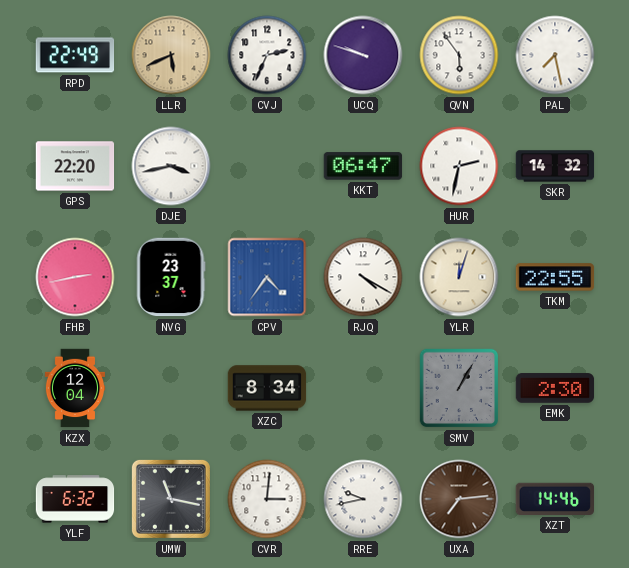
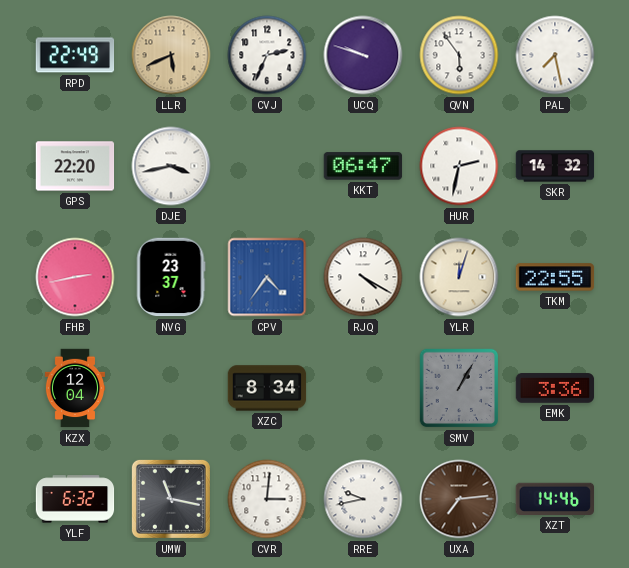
EMK: 2:30 -> 3:36 (555, 388)
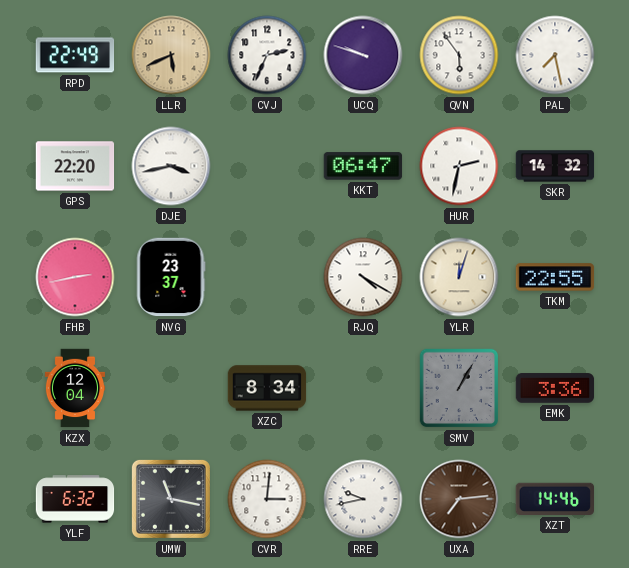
CPV: 4:36 -> none (267, 277)
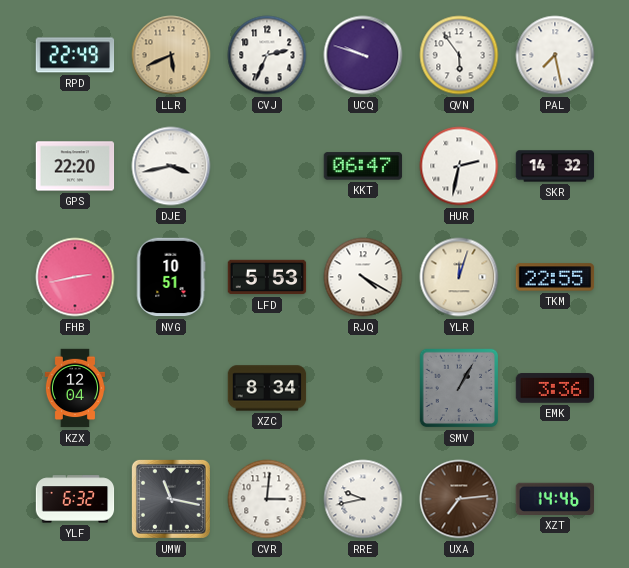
NVG: 23:37 -> 10:51 (171, 277)
LFD: none -> 5:53 (267, 277)
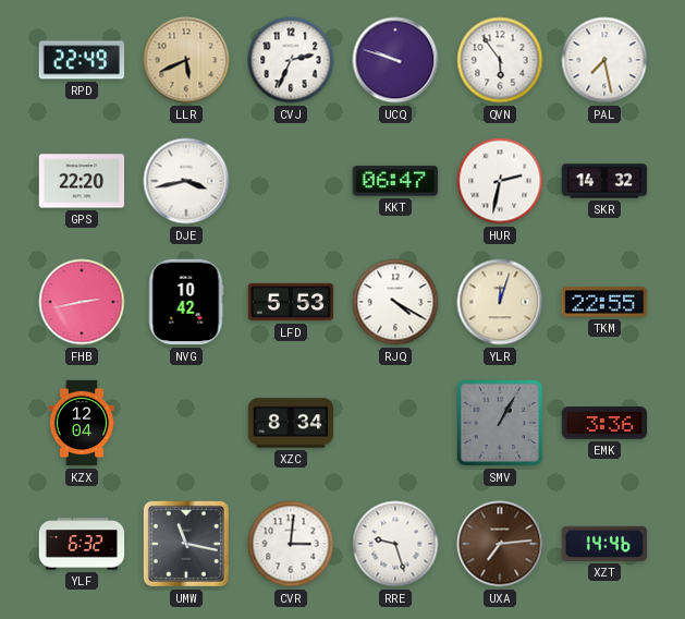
NVG: 10:51 -> 10:42 (186, 302)
RRE: 9:43 -> 9:27 (395, 544)
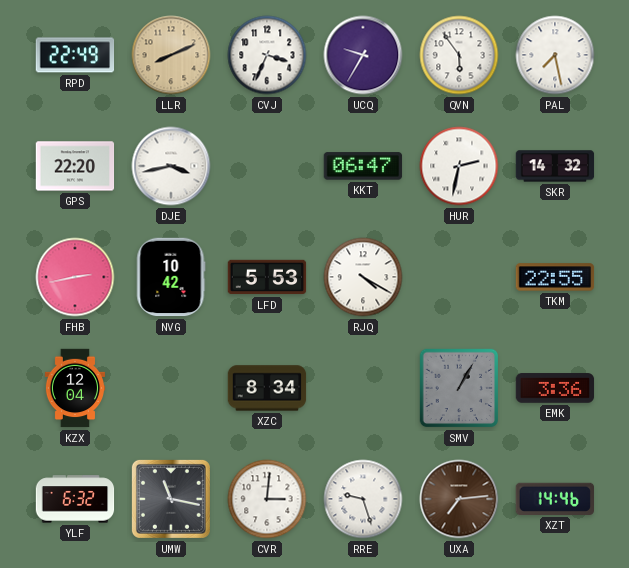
LLR: 5:41 -> 8:11 (171, 55)
CVJ: 2:34 -> 3:34 (267, 55)
UCQ: 9:48 -> 9:35 (363, 55)
YLR: 12:03 -> none (500, 302)
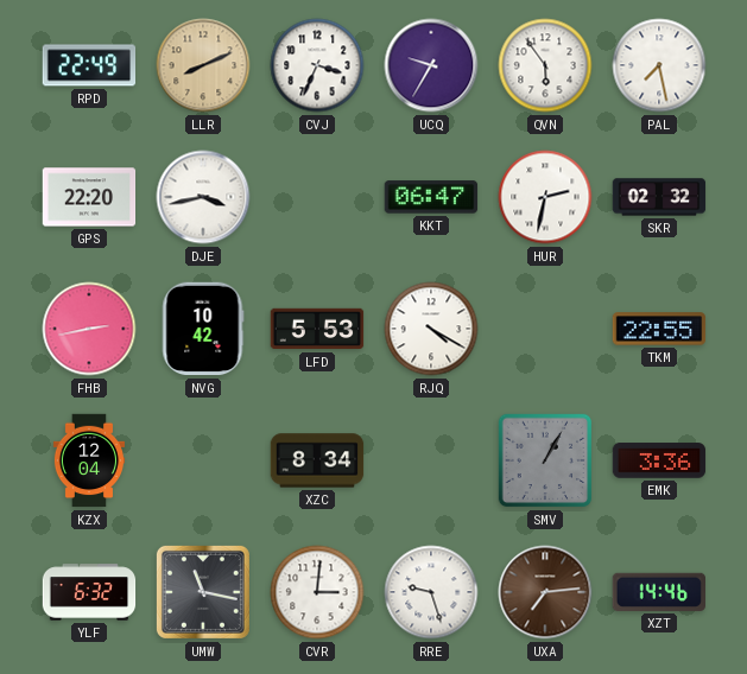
SKR: 14:32 -> 02:32 (659, 197)
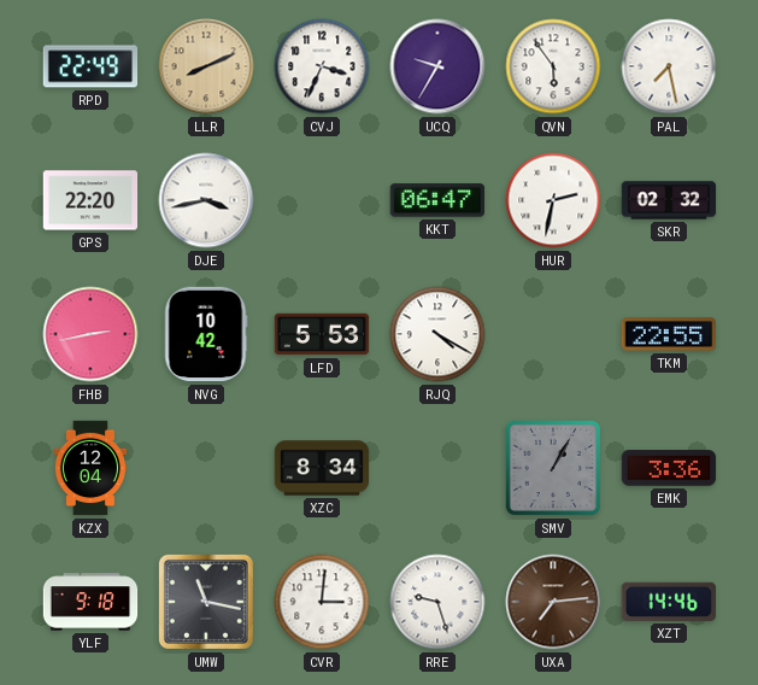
YLF: 6:32 -> 9:18 (90, 602)
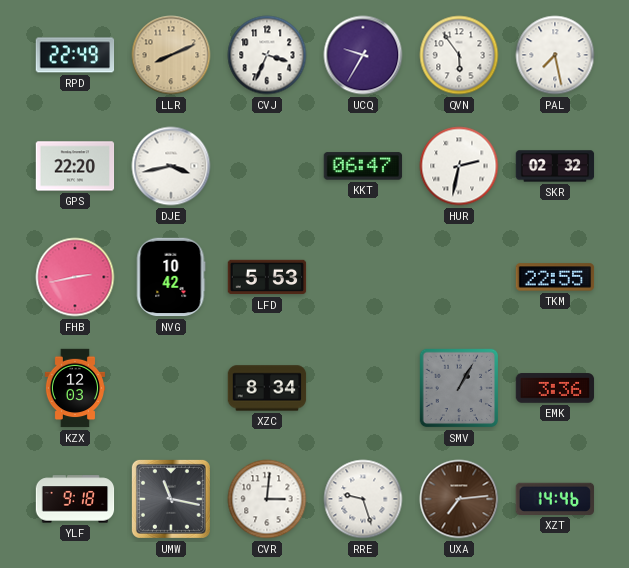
RJQ: 4:20 -> none (437, 334)
KZX: 12:04 -> 12:03 (74, 388)
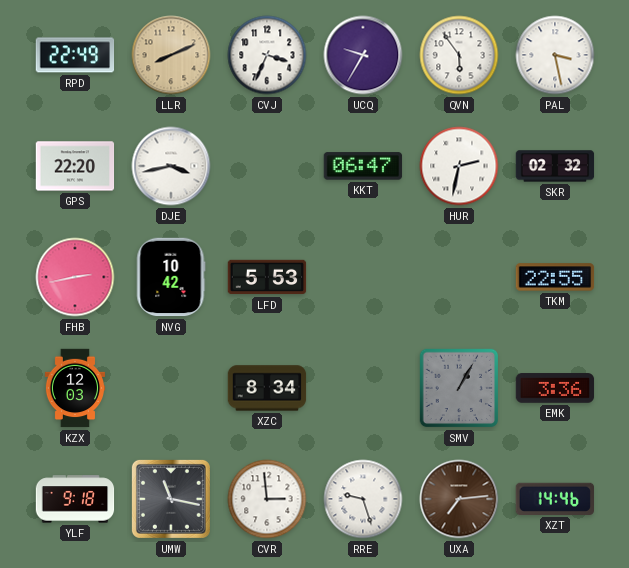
PAL: 7:28 -> 3:28 (555, 55)
CVR: 3:01 -> 2:59 (267, 499)
